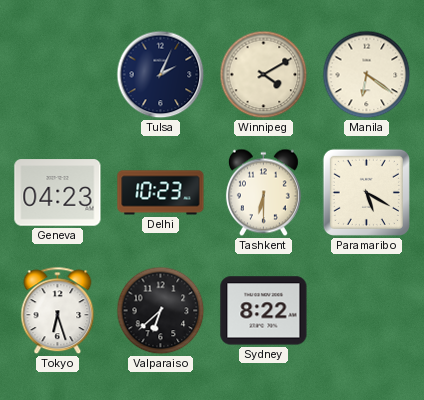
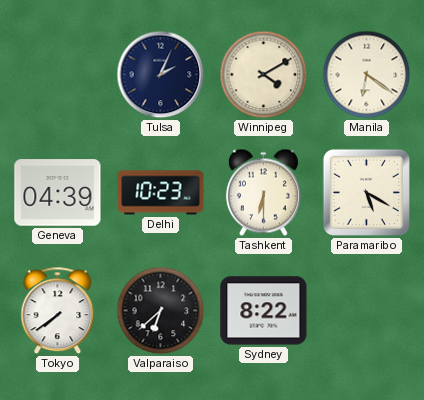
Geneva: 04:23 -> 04:39 (58, 193)
Tokyo: 6:27 -> 7:39 (58, 311)
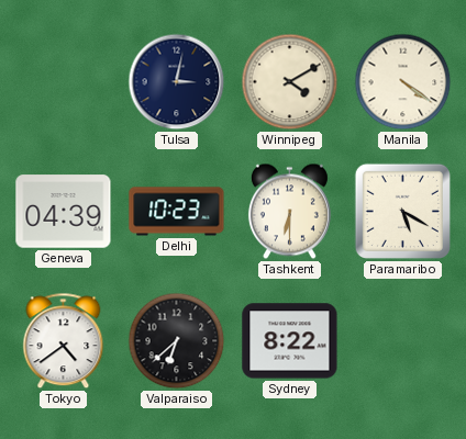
Tulsa: 2:04 -> 3:02 (177, 82)
Manila: 6:21 -> 4:21 (403, 82)
Tokyo: 7:39 -> 4:39 (64, 341)
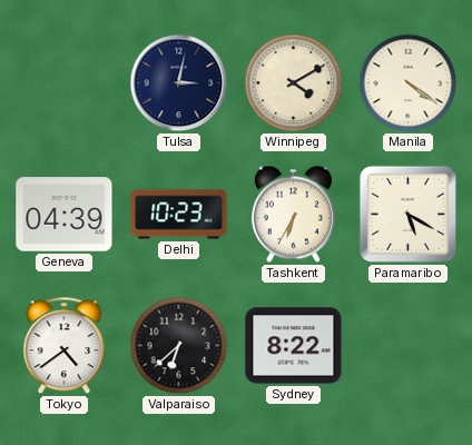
Tashkent: 6:30 -> 6:35 (293, 215)
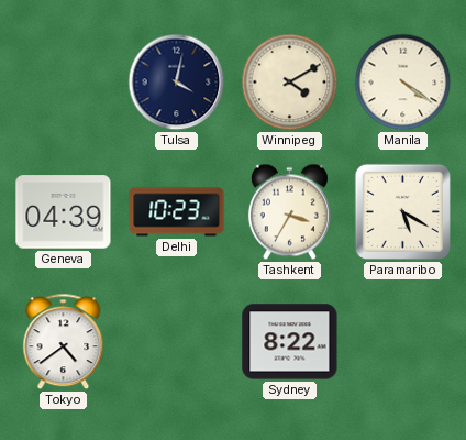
Tulsa: 3:02 -> 4:02 (177, 82)
Tashkent: 6:35 -> 3:35 (289, 212)
Valparaiso: 6:38 -> none (179, 346)
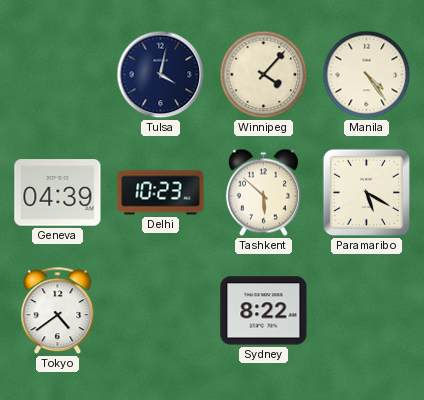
Winnipeg: 4:10 -> 4:07 (264, 75)
Manila: 4:21 -> 4:24 (367, 75)
Tashkent: 3:35 -> 5:52 (263, 193)
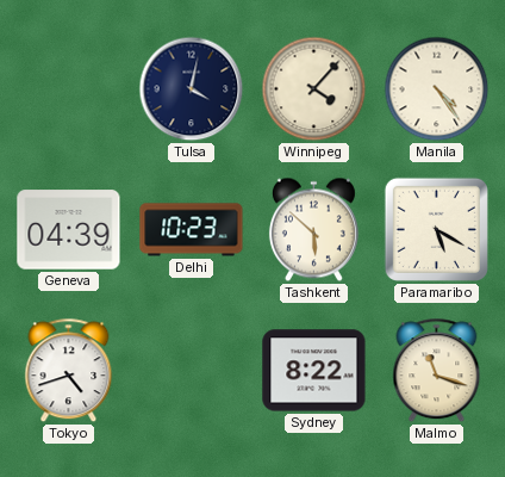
Tokyo: 4:39 -> 4:42 (69, 371)
Malmo: none -> 11:18 (437, 371)
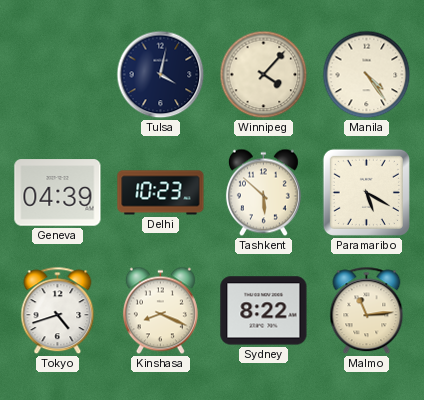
Kinshasa: none -> 8:19 (160, 311)
Malmo: 11:18 -> 11:14 (367, 311)
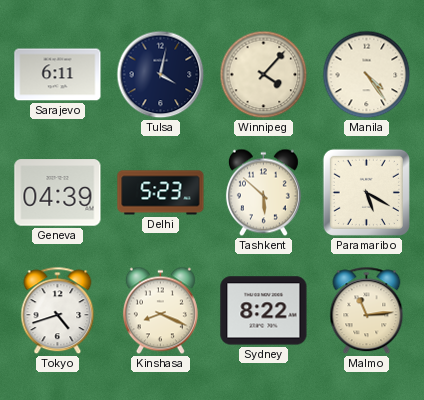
Sarajevo: none -> 6:11 (58, 75)
Delhi: 10:23 -> 5:23 (161, 193)
